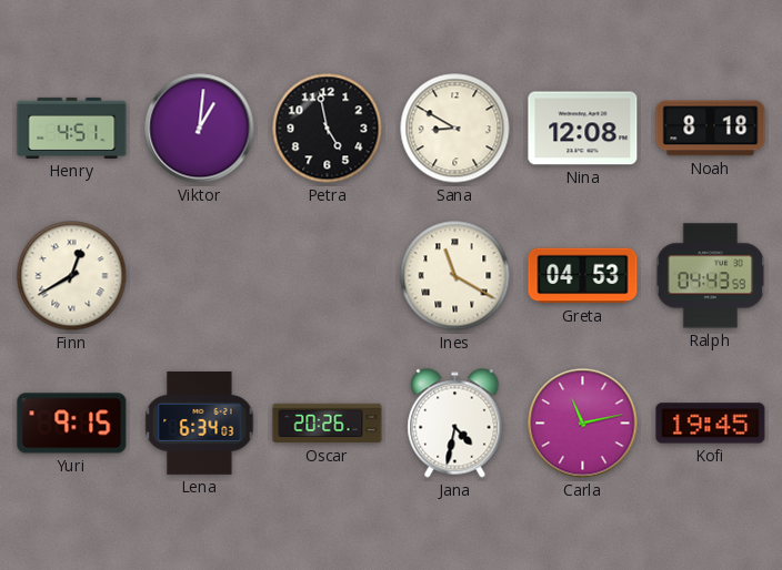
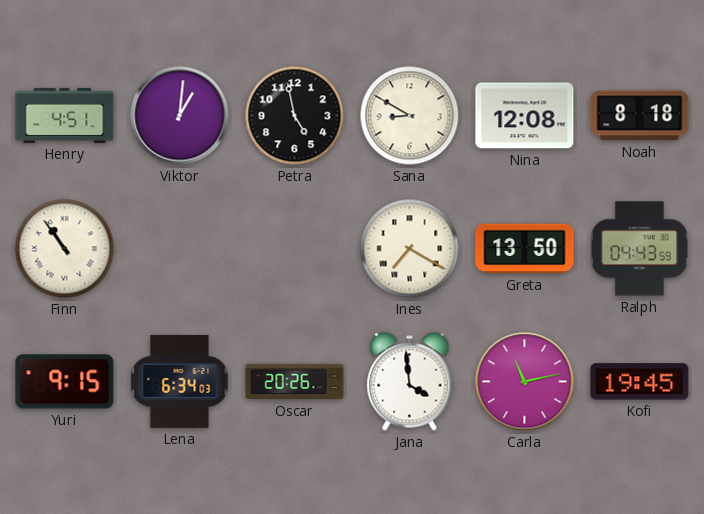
Finn: 12:40 -> 10:54 (65, 249)
Ines: 11:20 -> 7:20 (410, 249)
Greta: 04:53 -> 13:50 (525, 249)
Jana: 4:32 -> 3:59 (410, 382)
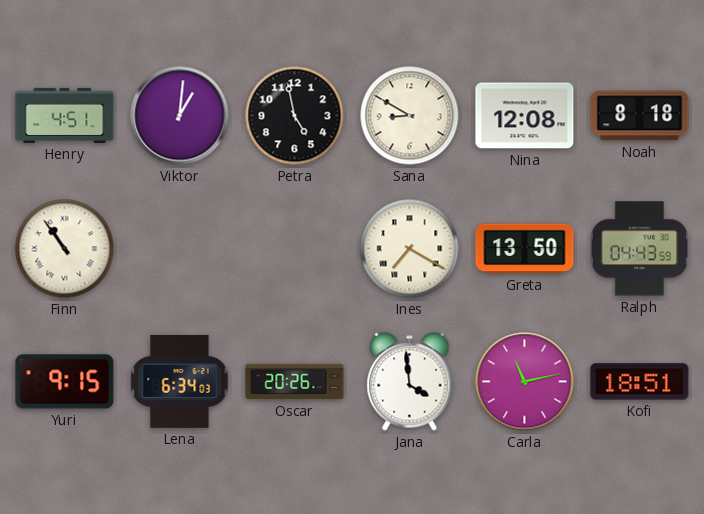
Kofi: 19:45 -> 18:51 (640, 382)
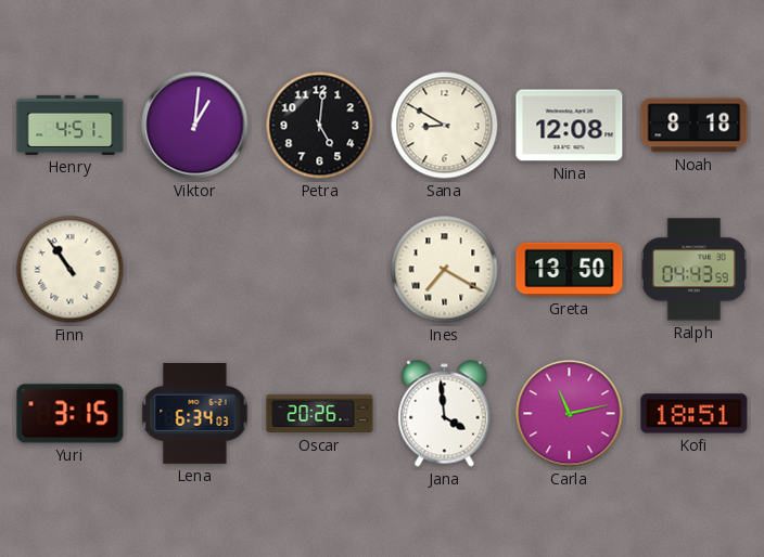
Petra: 4:58 -> 5:01 (320, 126)
Yuri: 9:15 -> 3:15 (71, 414)
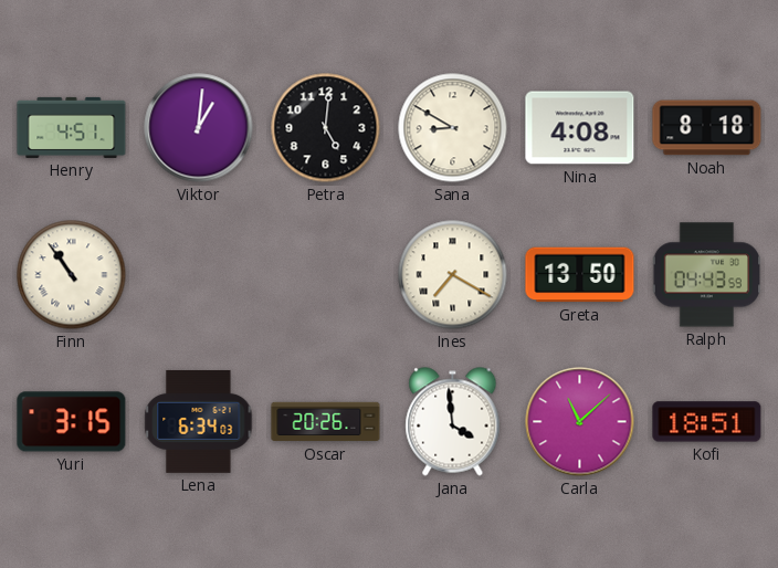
Nina: 12:08 -> 4:08 (580, 128)
Carla: 11:13 -> 11:08 (580, 422)
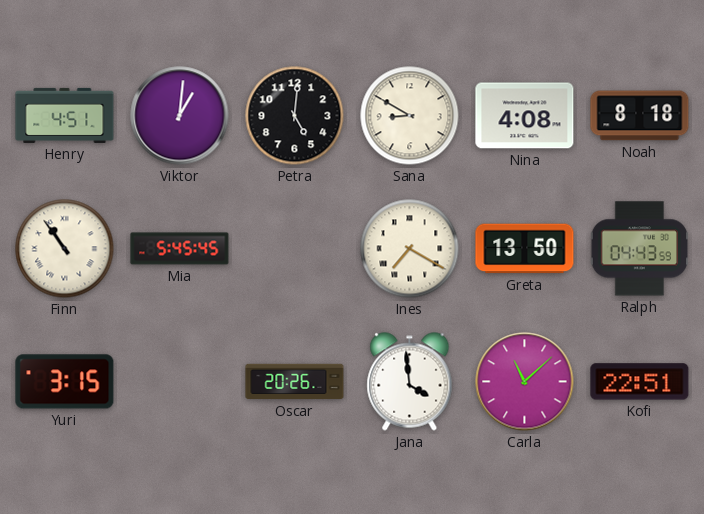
Mia: none -> 5:45 (180, 249)
Lena: 6:34 -> none (199, 421)
Kofi: 18:51 -> 22:51 (640, 382)
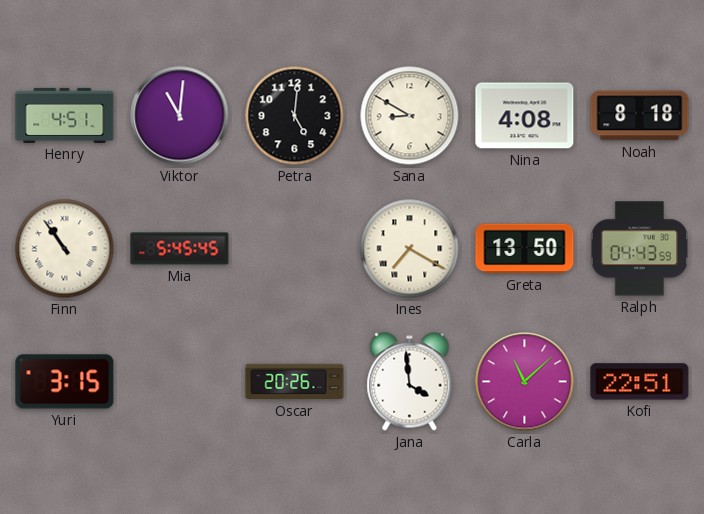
Viktor: 1:01 -> 11:01 (180, 116)
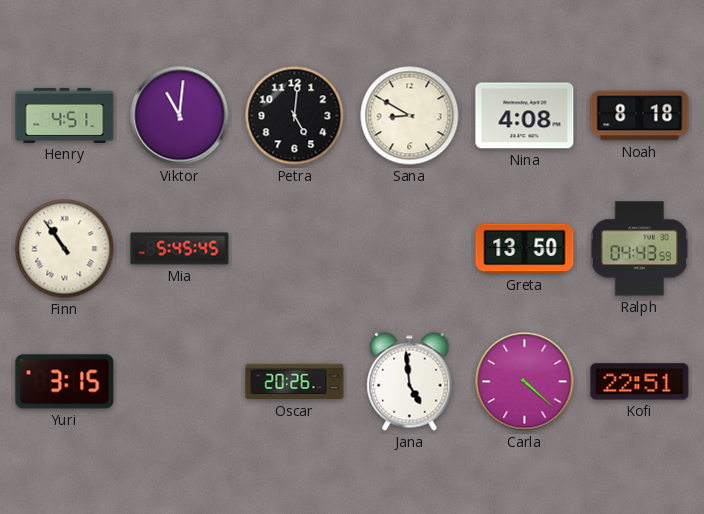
Ines: 7:20 -> none (410, 249)
Jana: 3:59 -> 4:59 (410, 382)
Carla: 11:08 -> 4:22 (525, 382)
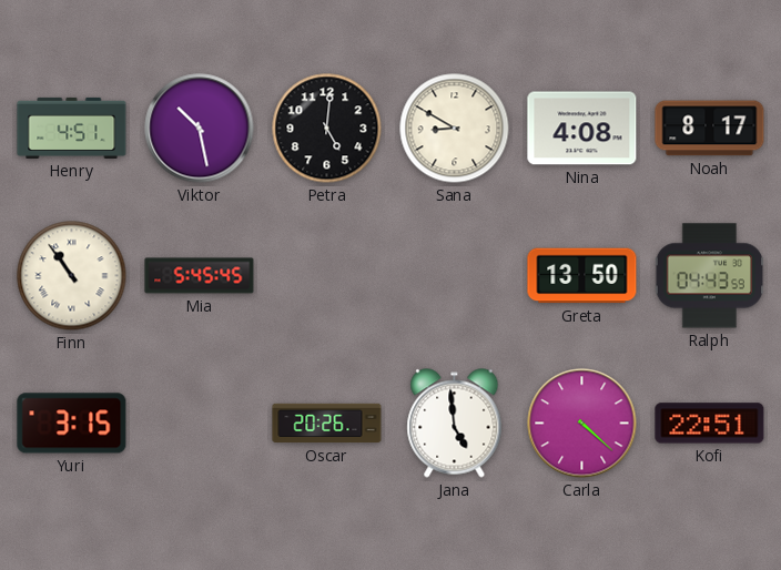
Viktor: 11:01 -> 10:28 (200, 129)
Noah: 8:18 -> 8:17 (710, 129)
